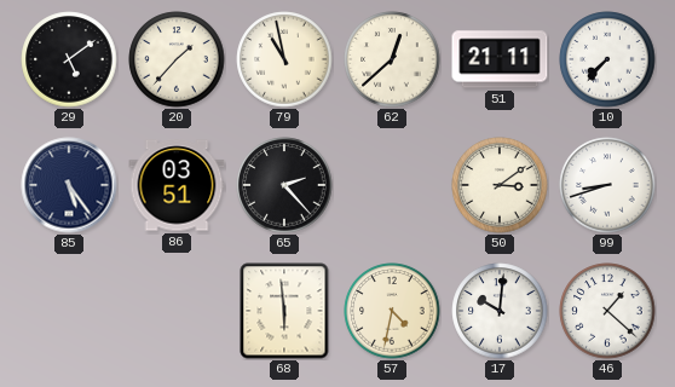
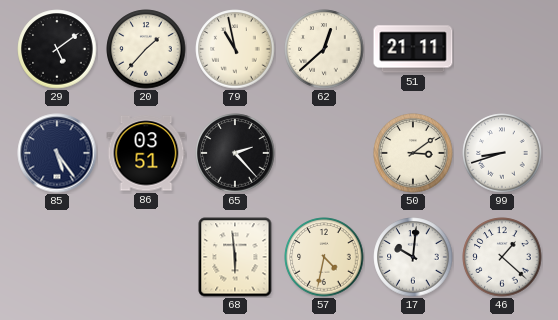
10: 7:37 -> none (607, 59)
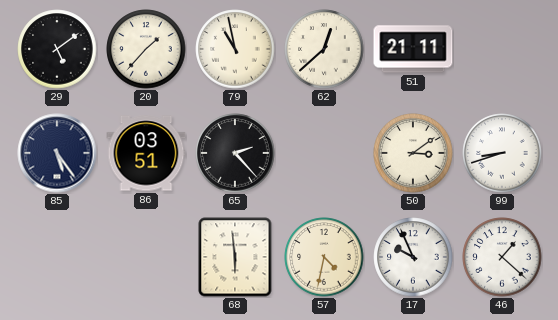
17: 10:01 -> 9:56 (413, 257)
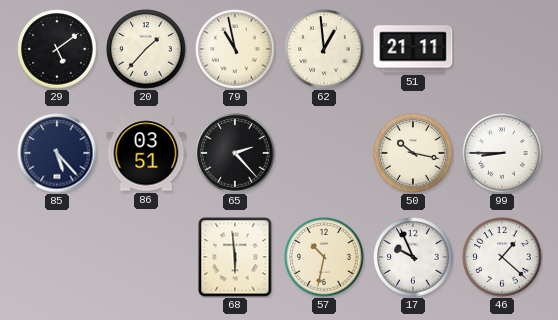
62: 12:38 -> 12:59 (324, 49)
85: 5:24 -> 5:23 (57, 153)
50: 3:09 -> 10:17 (413, 153)
99: 8:42 -> 8:45 (502, 153)
57: 4:32 -> 10:32 (324, 257)
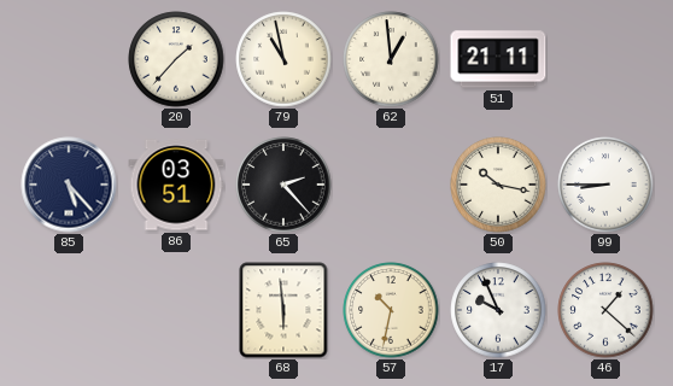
29: 5:09 -> none (57, 49)
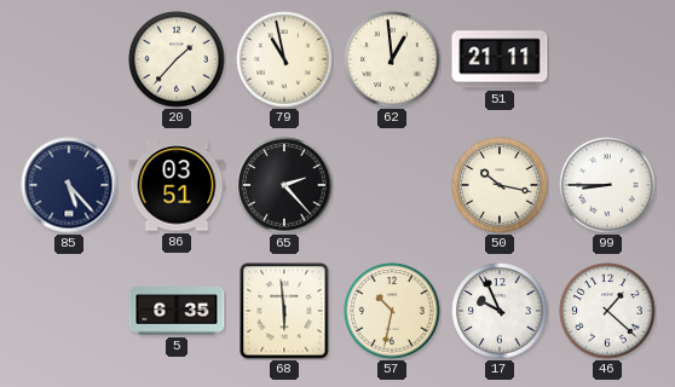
5: none -> 6:35 (177, 312)
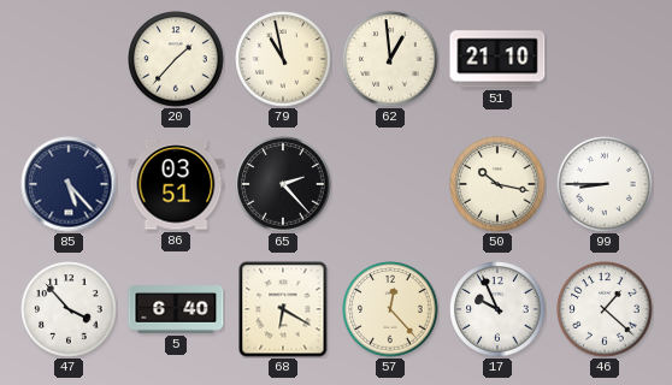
51: 21:11 -> 21:10 (497, 59)
47: none -> 3:53 (69, 309)
5: 6:35 -> 6:40 (176, 310)
68: 5:59 -> 6:20 (283, 309)
57: 10:32 -> 12:23 (390, 309)
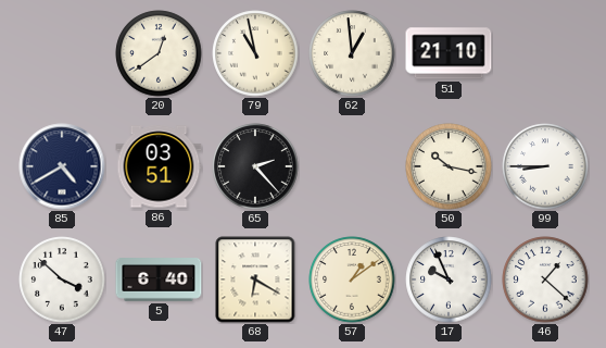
20: 1:37 -> 12:39 (159, 53)
85: 5:23 -> 4:40 (62, 166)
47: 3:53 -> 3:52 (62, 279)
57: 12:23 -> 1:09 (352, 279)
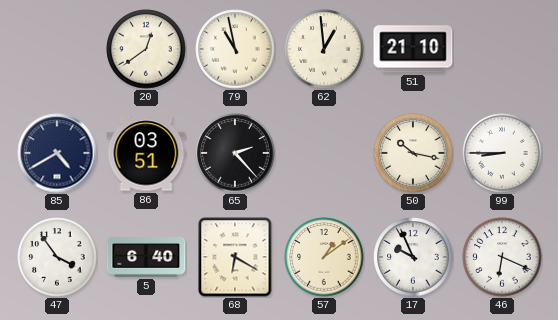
47: 3:52 -> 3:54 (57, 257)
46: 1:22 -> 6:19 (502, 257)
